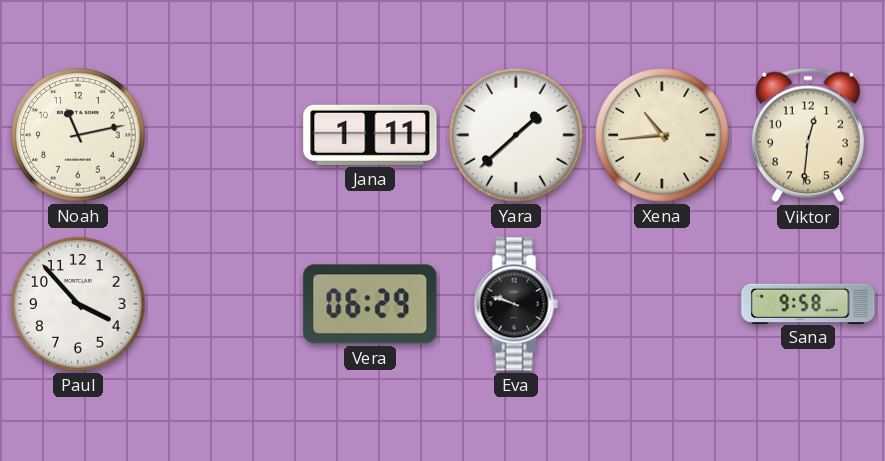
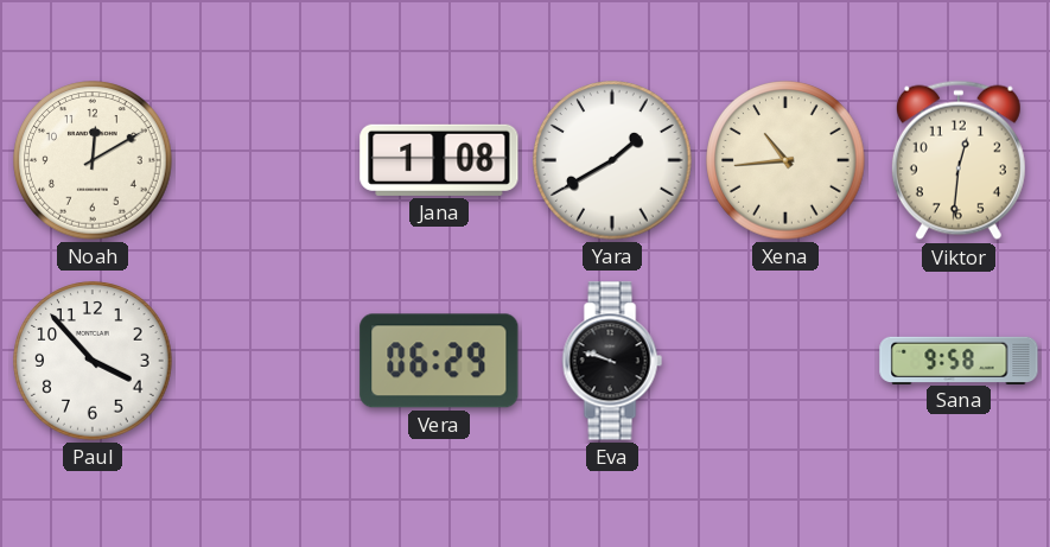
Noah: 11:13 -> 12:10 (93, 160)
Jana: 1:11 -> 1:08 (439, 160)
Yara: 1:38 -> 1:40 (612, 160)
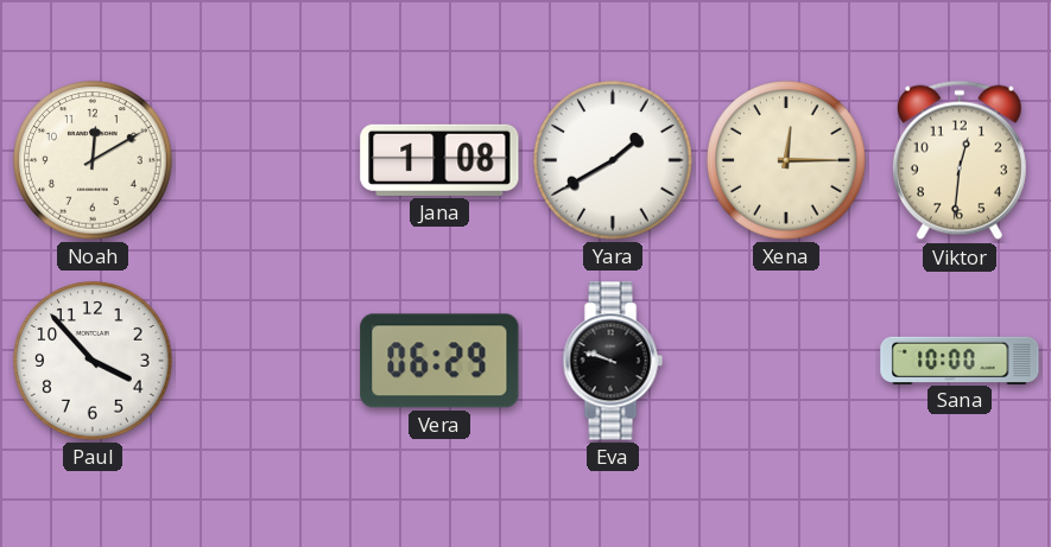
Xena: 10:44 -> 12:15 (786, 160)
Sana: 9:58 -> 10:00 (960, 360)
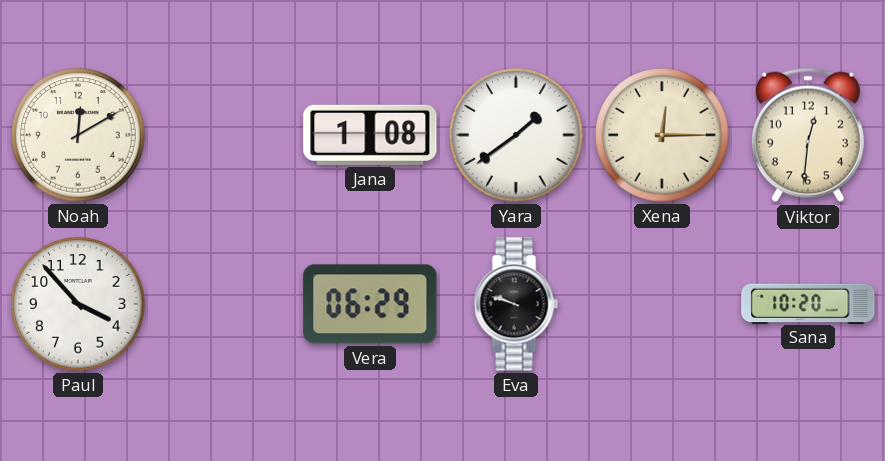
Yara: 1:40 -> 1:39 (516, 135)
Sana: 10:00 -> 10:20 (808, 303)
